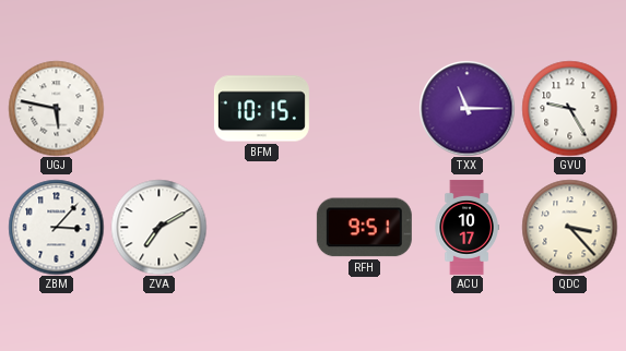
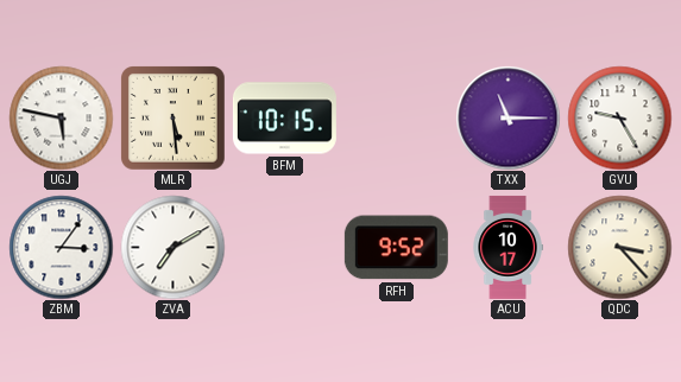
MLR: none -> 5:29 (174, 119)
ZBM: 3:07 -> 3:06 (61, 247)
RFH: 9:51 -> 9:52 (396, 248)
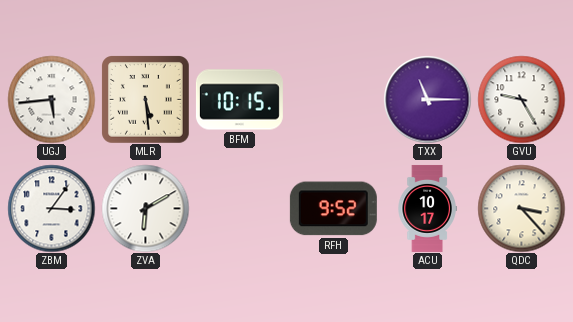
UGJ: 5:47 -> 5:44 (51, 99)
ZVA: 7:10 -> 6:10 (145, 208)
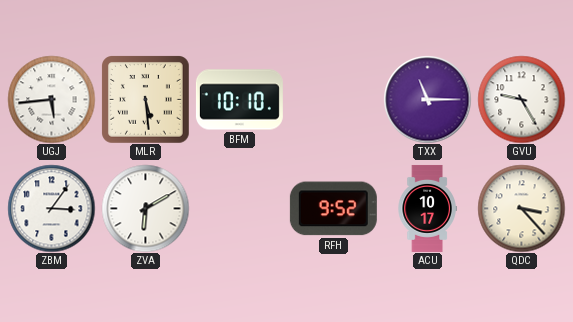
BFM: 10:15 -> 10:10 (239, 100)
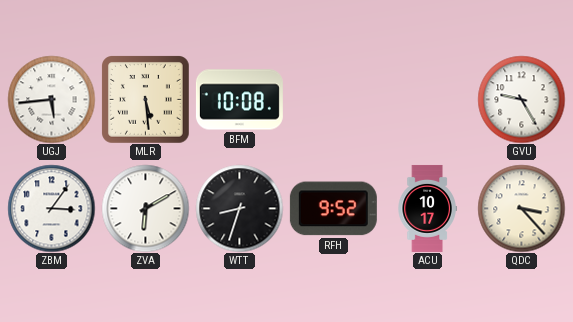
BFM: 10:10 -> 10:08 (239, 100)
TXX: 11:15 -> none (427, 99)
WTT: none -> 8:33 (239, 208)
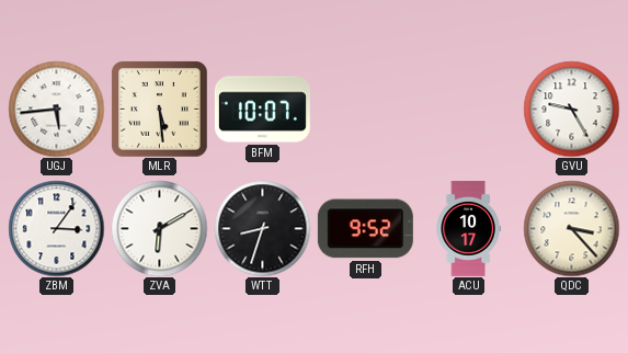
BFM: 10:08 -> 10:07 (262, 110)
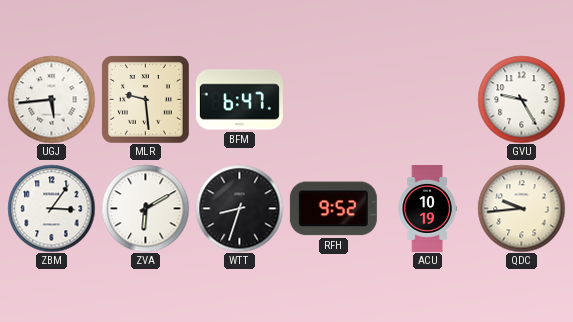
MLR: 5:29 -> 9:29 (146, 100)
BFM: 10:07 -> 6:47 (239, 100)
ACU: 10:17 -> 10:19 (427, 208)
QDC: 3:23 -> 9:44 (521, 208)
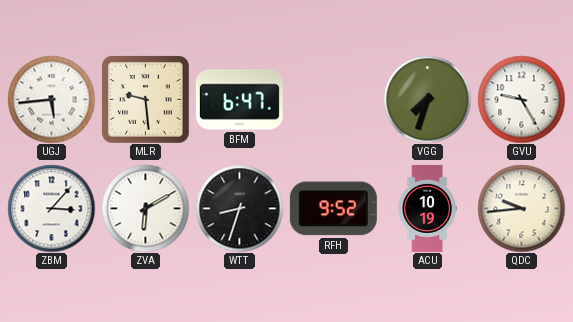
VGG: none -> 7:33 (427, 99)
ZBM: 3:06 -> 3:07 (51, 208)
